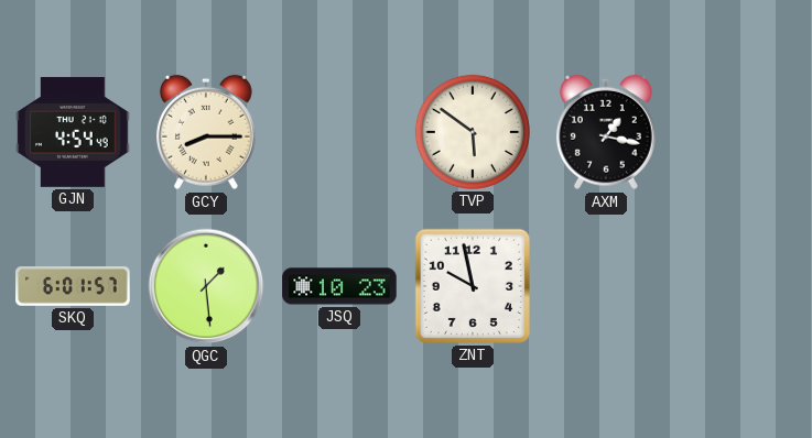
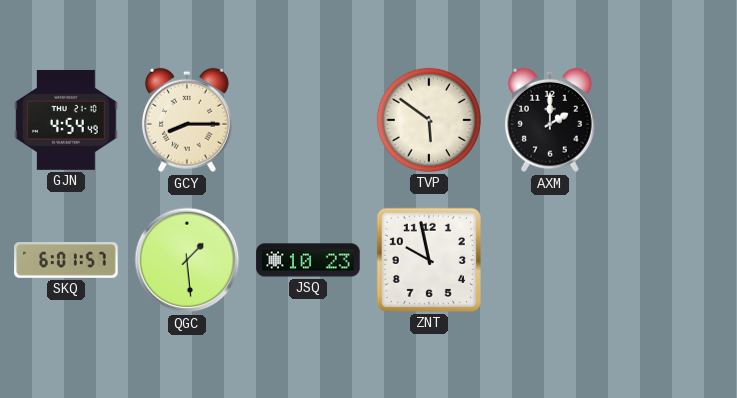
AXM: 1:17 -> 2:00 (550, 120)
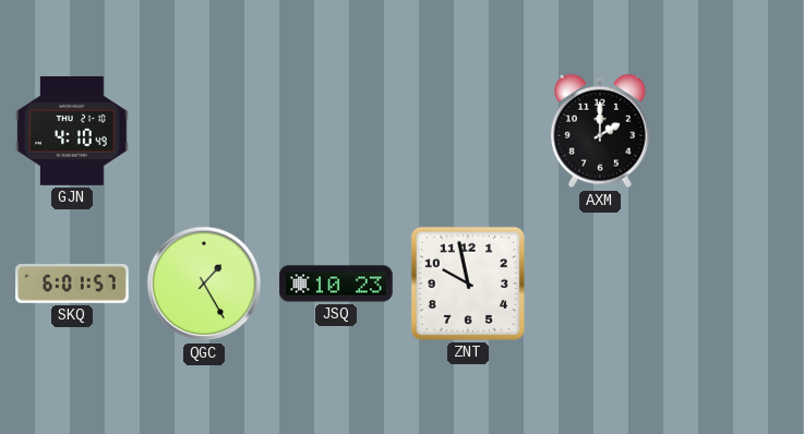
GJN: 4:54 -> 4:10 (72, 131)
GCY: 8:15 -> none (187, 120)
TVP: 5:51 -> none (429, 120)
QGC: 1:29 -> 1:25 (204, 284)
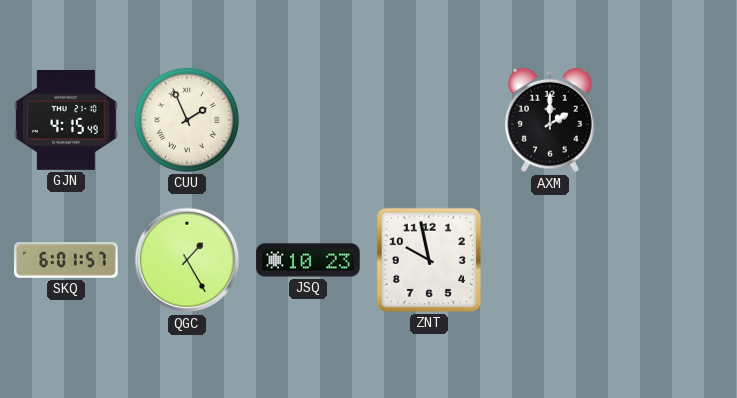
GJN: 4:10 -> 4:15 (66, 120)
CUU: none -> 1:56 (187, 120)
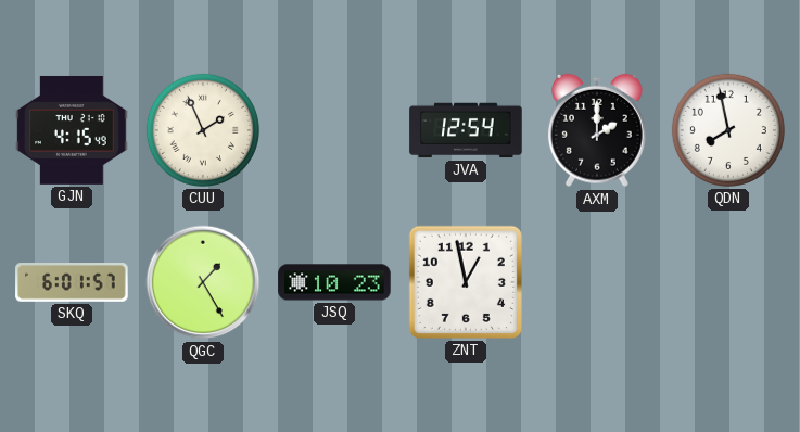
JVA: none -> 12:54 (466, 130)
QDN: none -> 7:58 (728, 130)
ZNT: 9:58 -> 12:58 (466, 282)
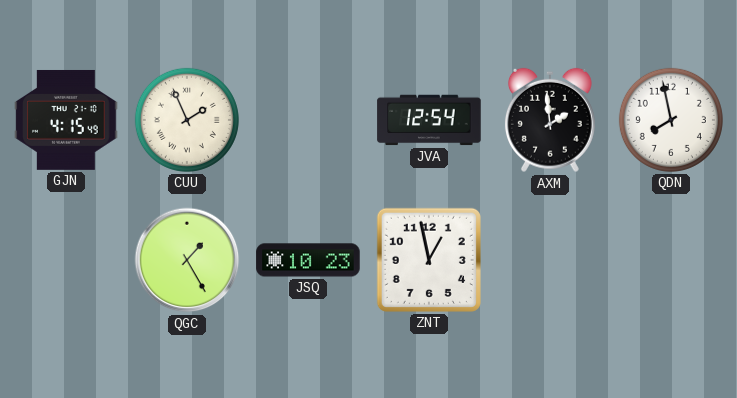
AXM: 2:00 -> 1:59 (550, 120)
SKQ: 6:01 -> none (72, 283)
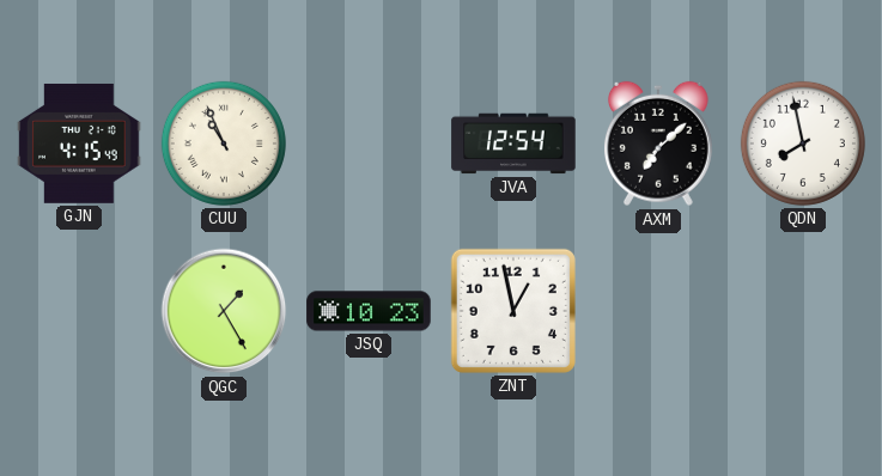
CUU: 1:56 -> 10:56 (224, 144)
AXM: 1:59 -> 7:08 (658, 144)
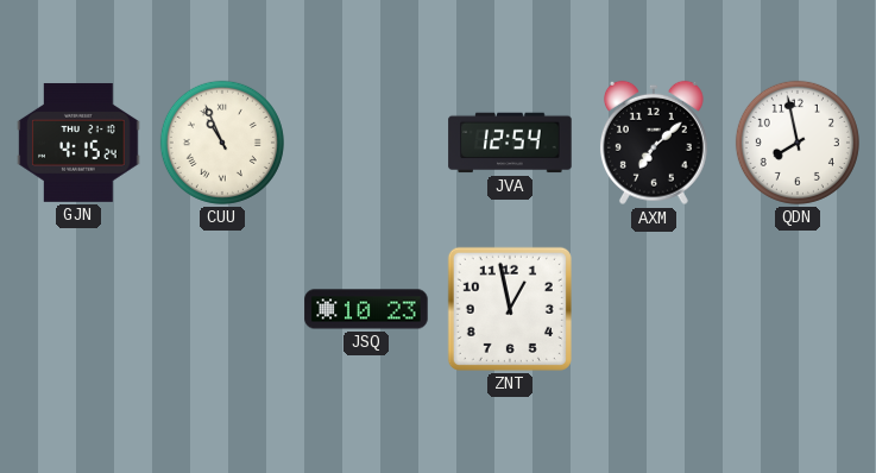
GJN: 4:15:49 -> 4:15:24 (78, 143)
QGC: 1:25 -> none (224, 311)
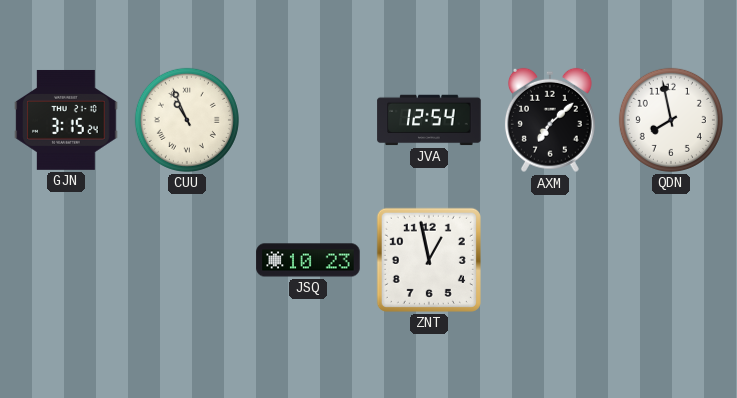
GJN: 4:15 -> 3:15 (66, 120)
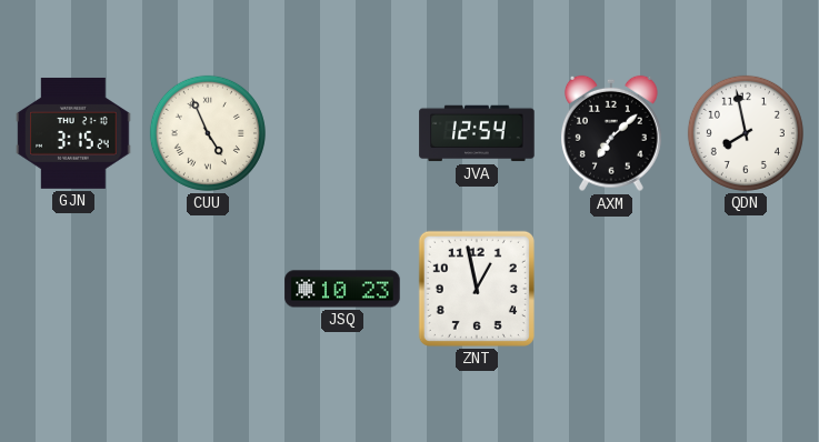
CUU: 10:56 -> 4:56 (208, 133)
